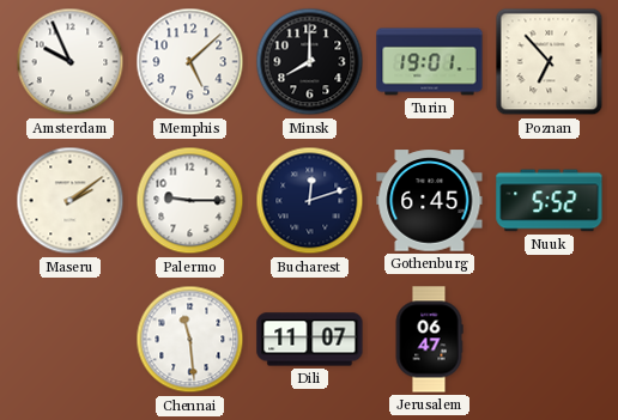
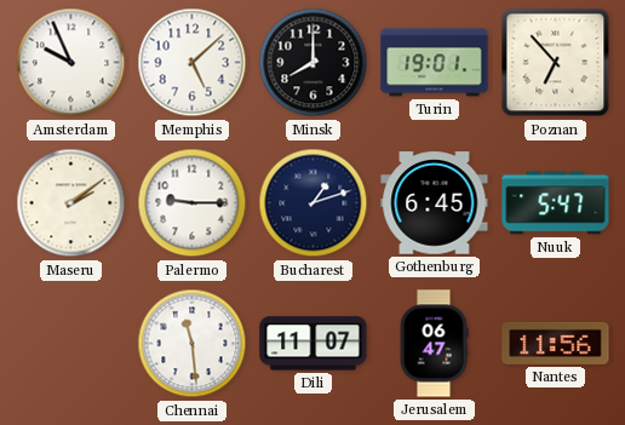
Bucharest: 12:12 -> 1:12 (314, 203)
Nuuk: 5:52 -> 5:47 (556, 203)
Nantes: none -> 11:56 (556, 343)
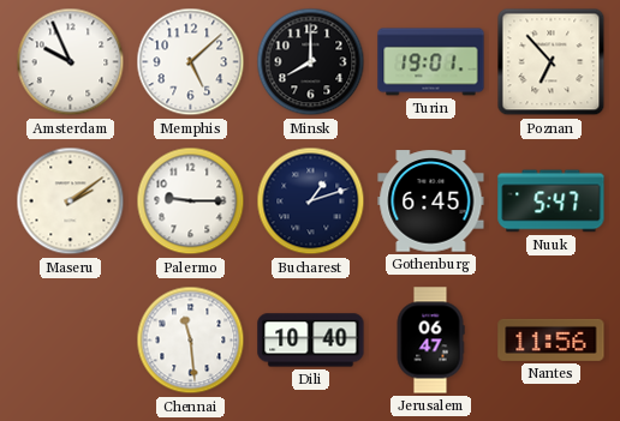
Dili: 11:07 -> 10:40 (311, 341)
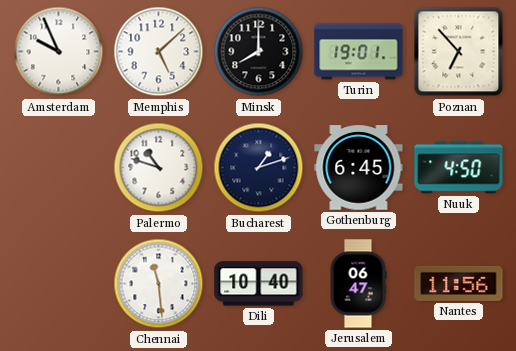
Maseru: 2:09 -> none (71, 202)
Palermo: 9:15 -> 10:48 (159, 168)
Nuuk: 5:47 -> 4:50 (459, 168)
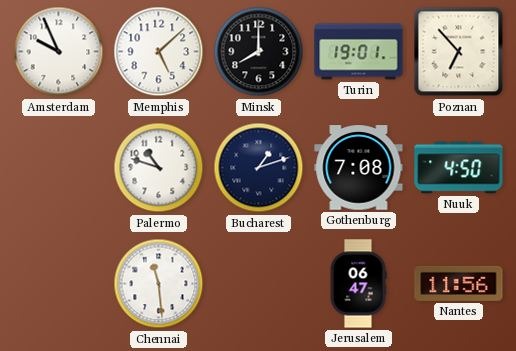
Gothenburg: 6:45 -> 7:08 (359, 168)
Dili: 10:40 -> none (259, 284)
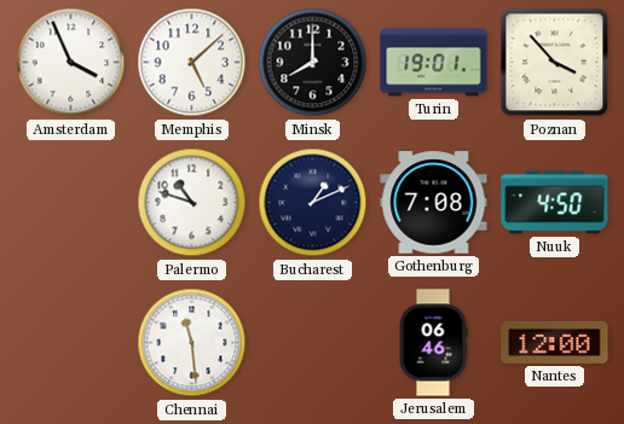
Amsterdam: 9:56 -> 3:56 (71, 63)
Poznan: 6:53 -> 3:53 (555, 63)
Bucharest: 1:12 -> 1:11 (313, 203)
Jerusalem: 06:47 -> 06:46 (433, 343)
Nantes: 11:56 -> 12:00 (555, 342)
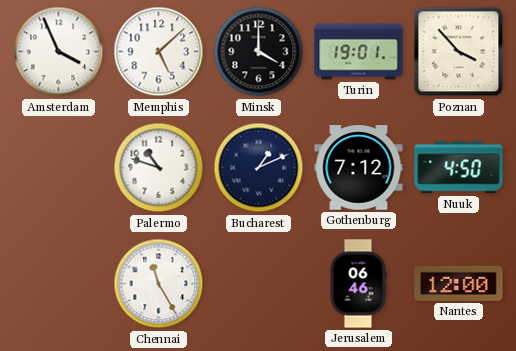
Minsk: 8:00 -> 4:00 (259, 52)
Gothenburg: 7:08 -> 7:12 (359, 168)
Chennai: 11:29 -> 11:25 (159, 284)
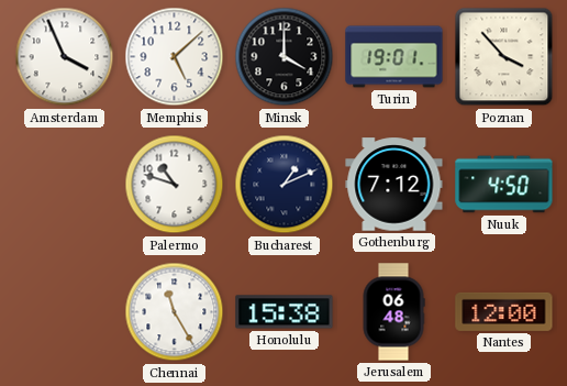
Honolulu: none -> 15:38 (285, 312)
Jerusalem: 06:46 -> 06:48 (393, 312)
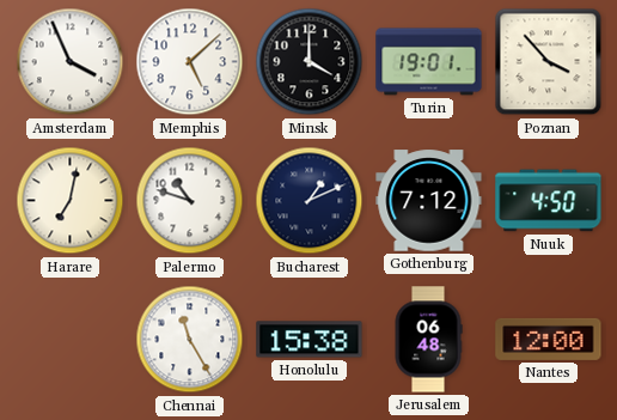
Harare: none -> 7:02 (71, 201)
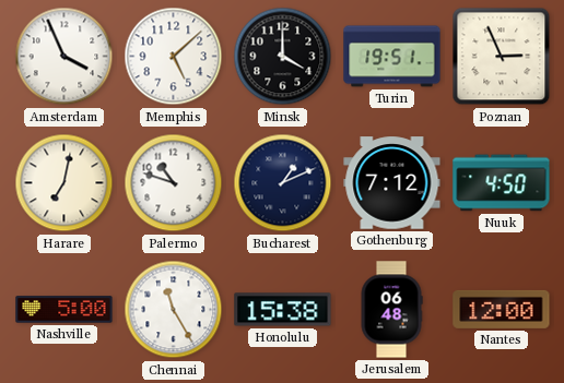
Turin: 19:01 -> 19:51 (392, 57)
Poznan: 3:53 -> 2:56 (502, 57)
Nashville: none -> 5:00 (64, 310)
